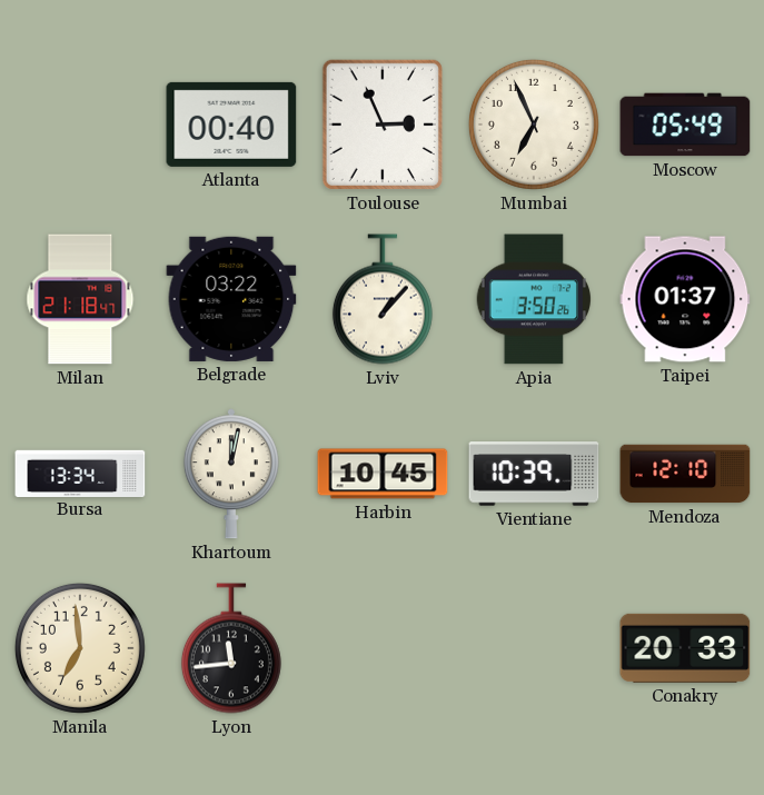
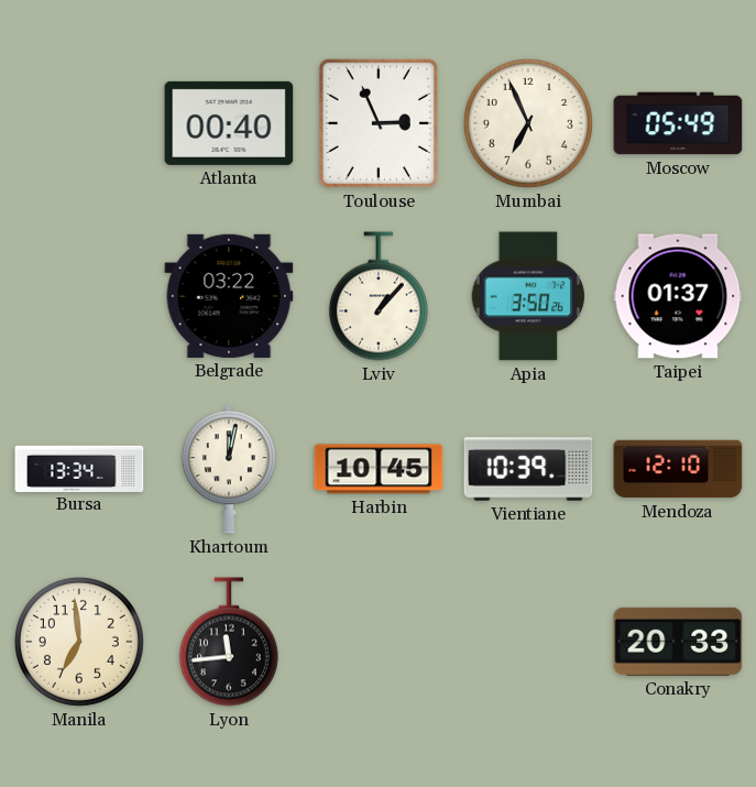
Milan: 21:18 -> none (80, 299)
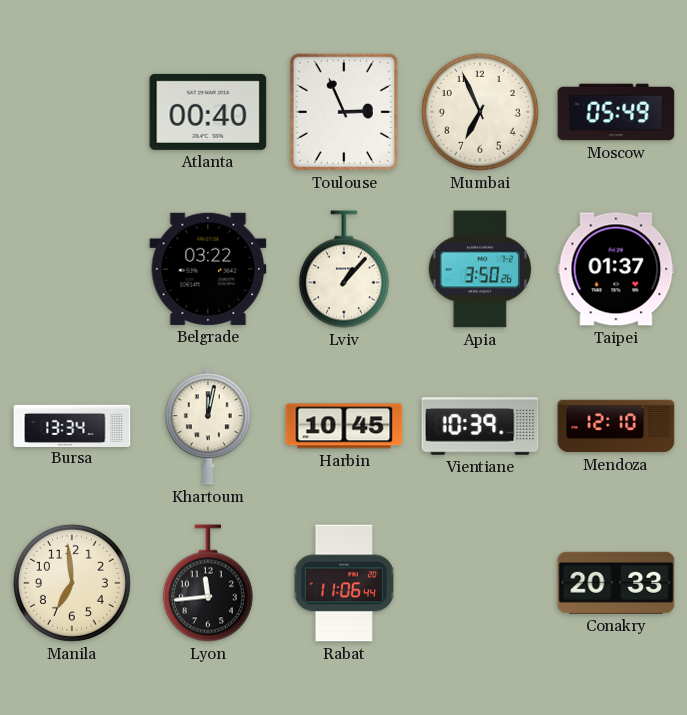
Rabat: none -> 11:06 (344, 583)
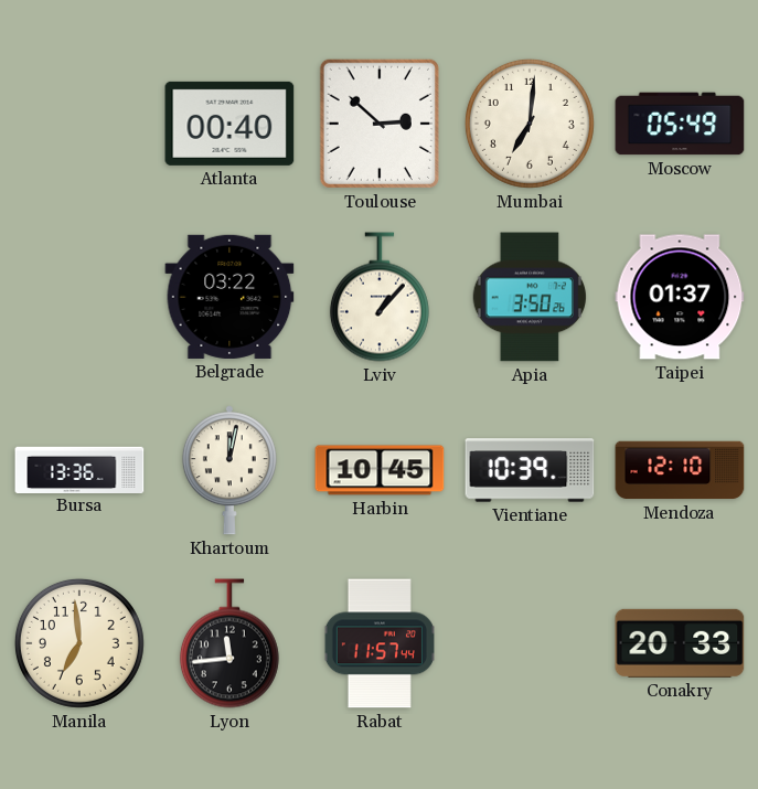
Toulouse: 2:56 -> 2:52 (380, 124)
Mumbai: 6:56 -> 7:01 (530, 124)
Bursa: 13:34 -> 13:36 (79, 469)
Rabat: 11:06 -> 11:57 (380, 643)
